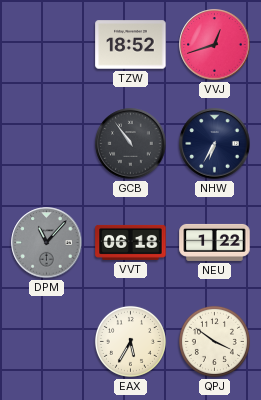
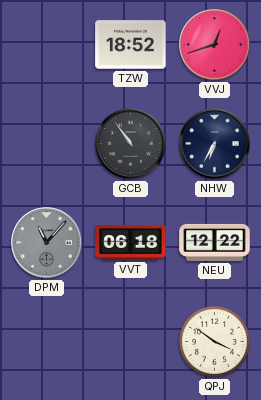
NEU: 1:22 -> 12:22 (215, 242)
EAX: 5:35 -> none (130, 341)
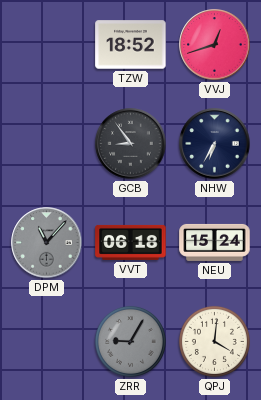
GCB: 10:54 -> 8:54 (131, 144)
NEU: 12:22 -> 15:24 (215, 242)
ZRR: none -> 9:05 (130, 341)
QPJ: 3:51 -> 4:01 (214, 341)
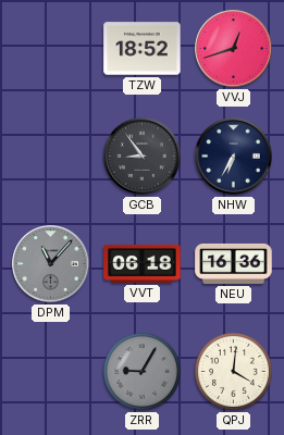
NEU: 15:24 -> 16:36 (234, 263)
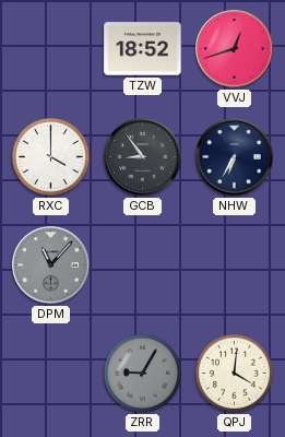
RXC: none -> 4:00 (50, 156)
VVT: 06:18 -> none (143, 263)
NEU: 16:36 -> none (234, 263)
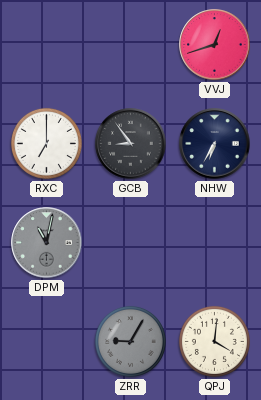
TZW: 18:52 -> none (143, 49)
RXC: 4:00 -> 7:00 (46, 143)
DPM: 11:07 -> 11:02 (47, 243)
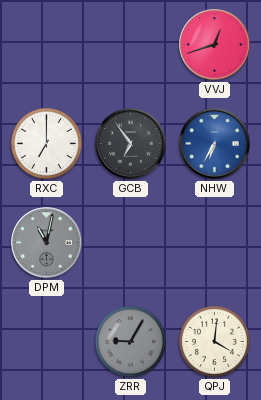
GCB: 8:54 -> 6:54 (131, 144)
NHW dial: navy -> blue (215, 144)
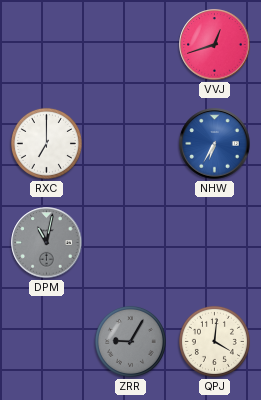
GCB: 6:54 -> none (131, 144)
